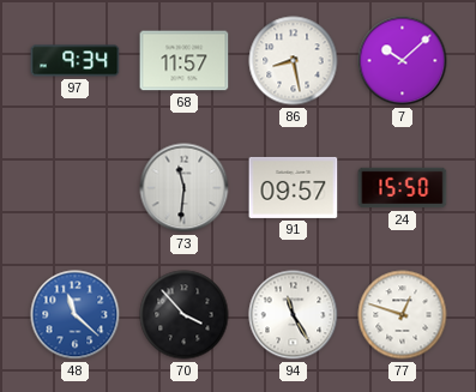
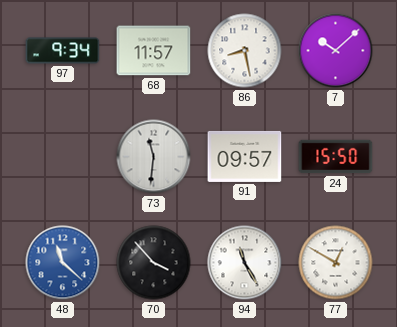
77: 12:48 -> 12:50 (336, 263)
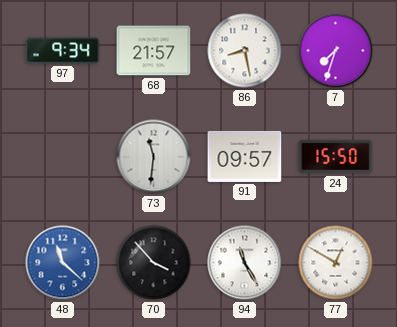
68: 11:57 -> 21:57 (154, 51)
7: 10:08 -> 7:33 (336, 51)
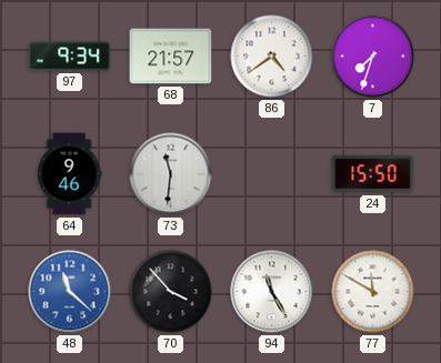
86: 8:28 -> 4:39 (272, 57)
64: none -> 9:46 (69, 174)
91: 09:57 -> none (245, 156)
77: 12:50 -> 11:50 (373, 292)
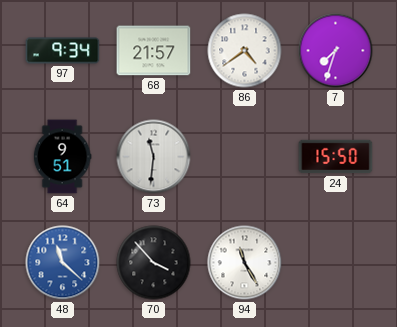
64: 9:46 -> 9:51 (62, 157)
77: 11:50 -> none (373, 292)
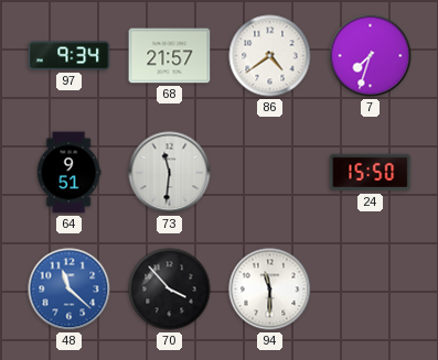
94: 11:25 -> 11:30 (270, 290)
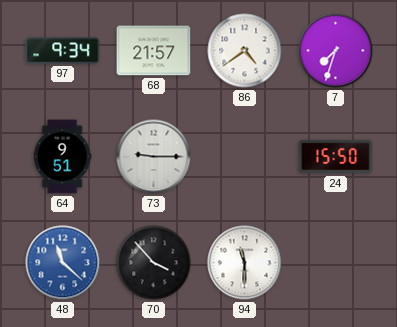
73: 11:31 -> 9:15 (154, 157)
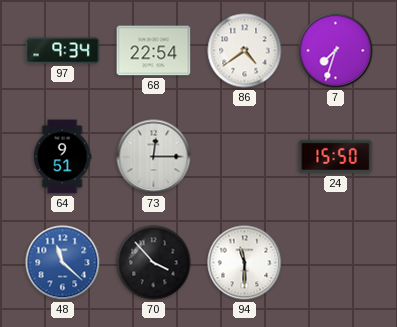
68: 21:57 -> 22:54 (154, 51)
73: 9:15 -> 12:15 (154, 157)
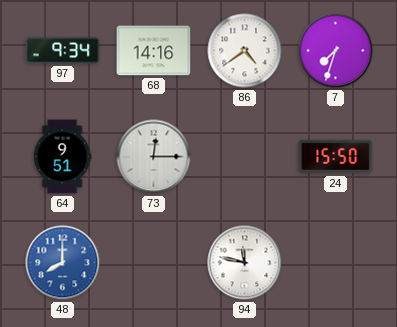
68: 22:54 -> 14:16 (154, 51)
48: 11:22 -> 8:00 (63, 263)
70: 3:53 -> none (154, 263)
94: 11:30 -> 11:47 (245, 263)
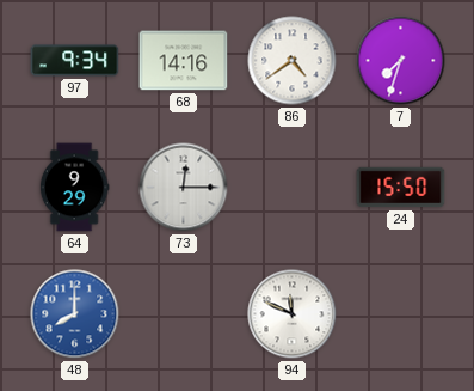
64: 9:51 -> 9:29 (74, 188)
94: 11:47 -> 11:49 (293, 314)
